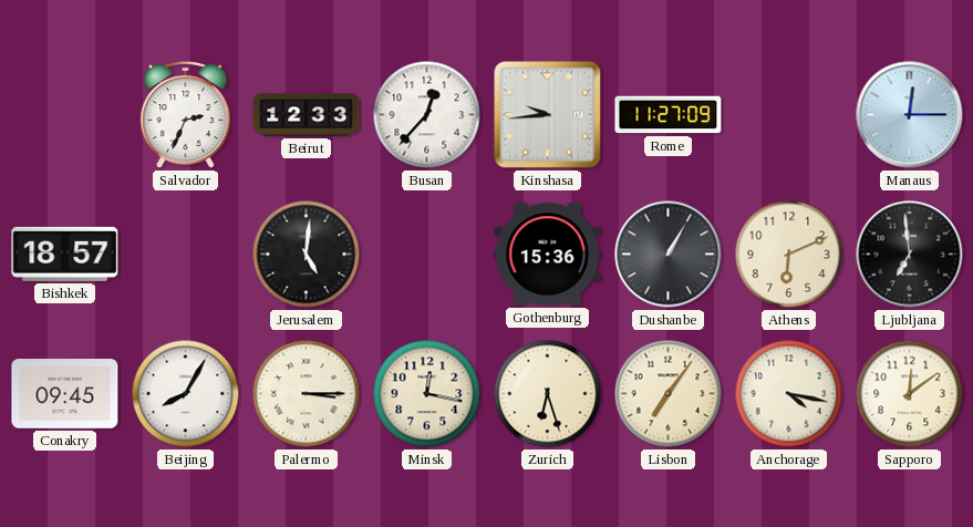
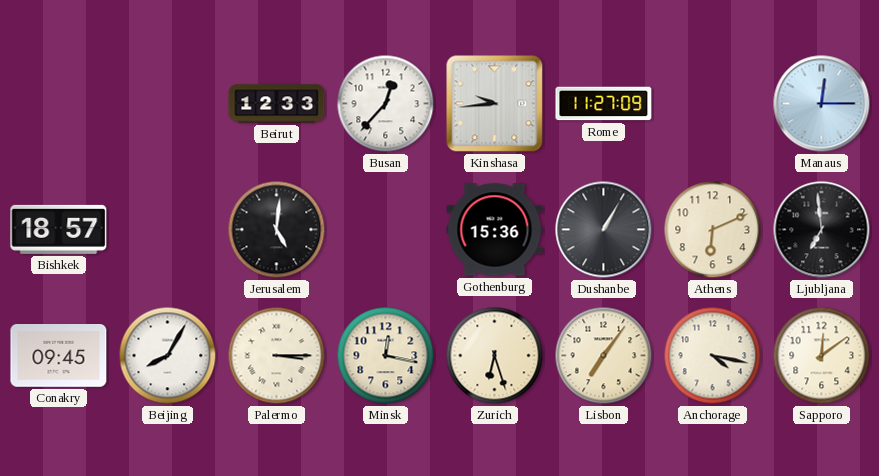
Salvador: 2:34 -> none (186, 115)
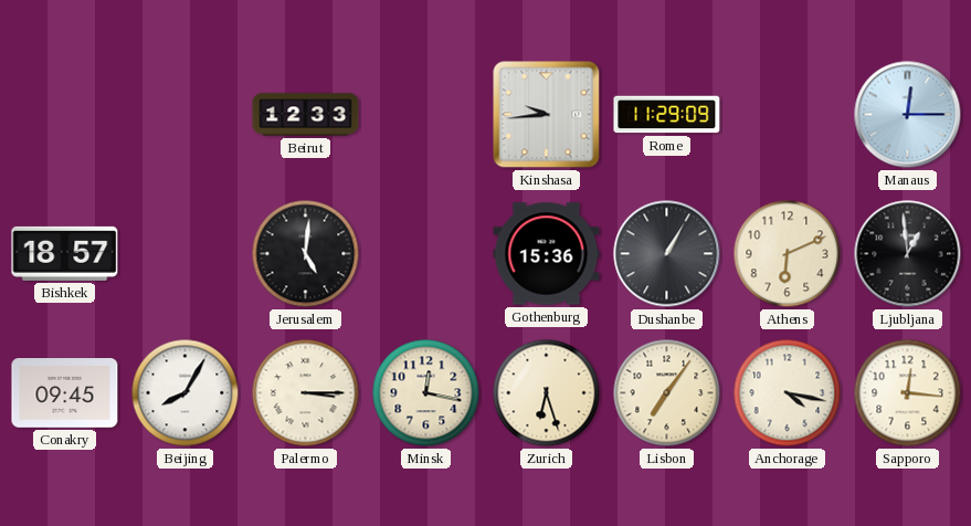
Busan: 12:37 -> none (386, 104)
Rome: 11:27 -> 11:29 (667, 115)
Ljubljana: 6:59 -> 12:59 (908, 254)
Sapporo: 12:09 -> 12:16 (908, 393)
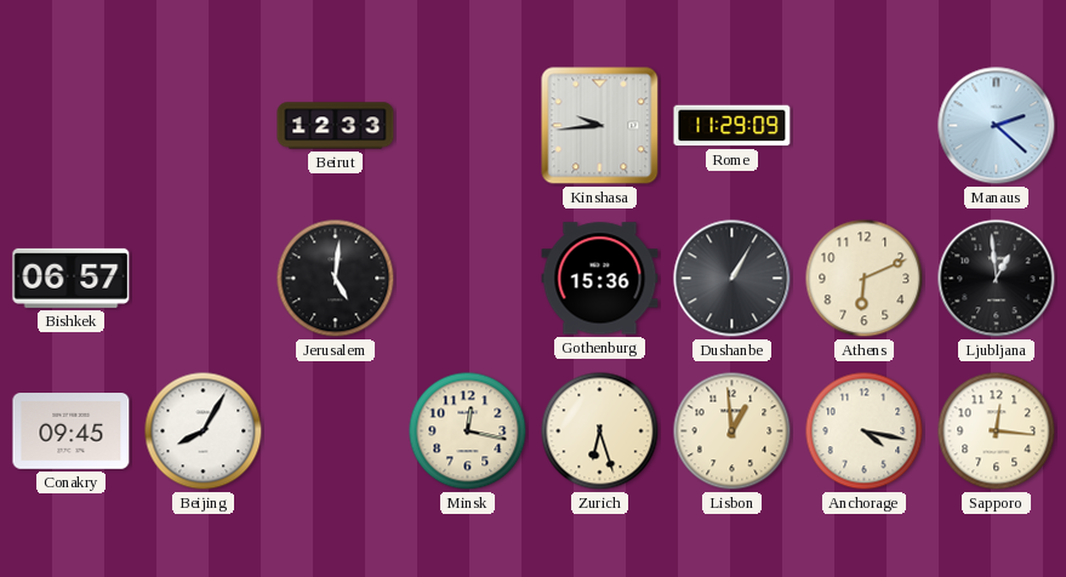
Manaus: 12:15 -> 2:22 (997, 126)
Bishkek: 18:57 -> 06:57 (72, 278)
Palermo: 3:15 -> none (306, 393)
Lisbon: 7:06 -> 12:59 (732, 432)
